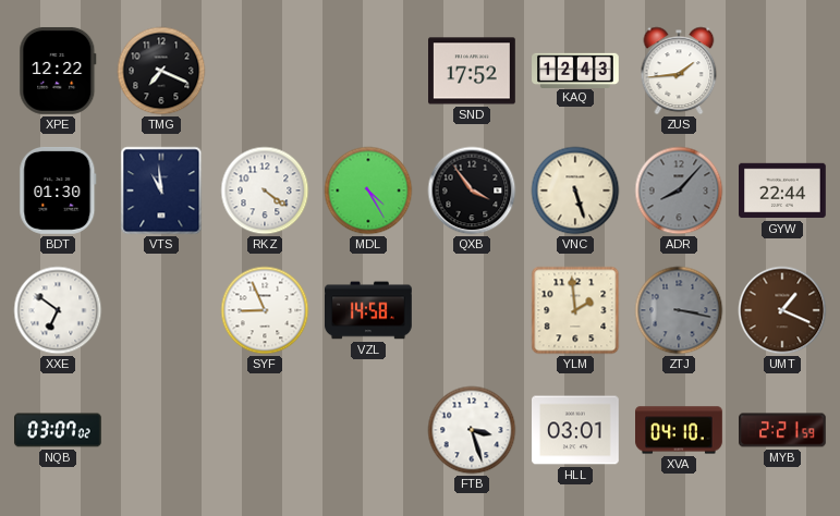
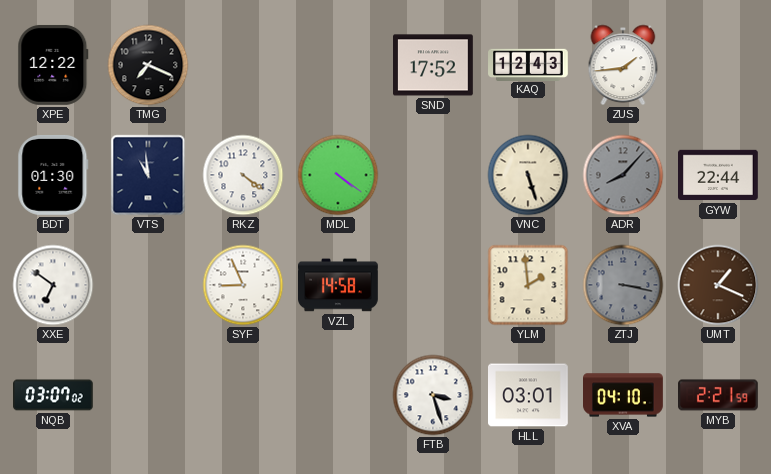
MDL: 4:25 -> 4:21 (338, 175)
QXB: 3:54 -> none (472, 191)
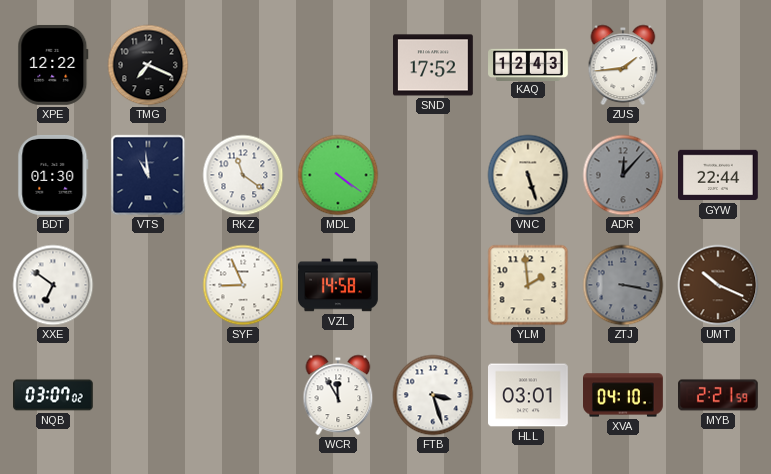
RKZ: 4:21 -> 11:21 (243, 175)
ADR: 8:07 -> 12:07 (623, 175)
UMT: 1:19 -> 10:19 (718, 285)
WCR: none -> 11:55 (338, 395)
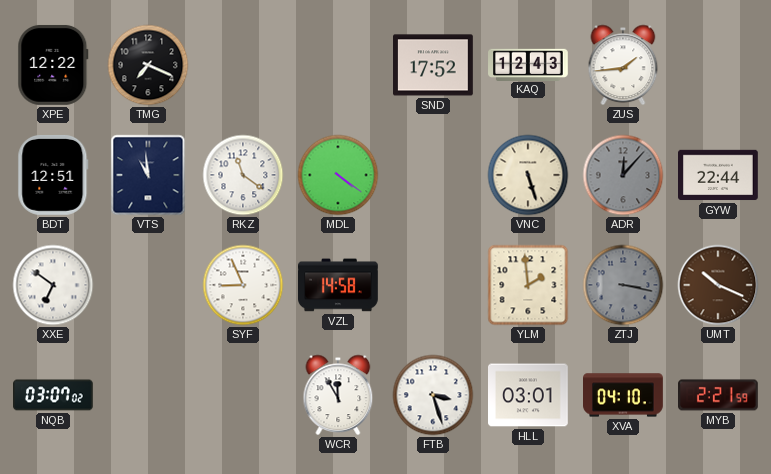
BDT: 01:30 -> 12:51 (53, 175)
